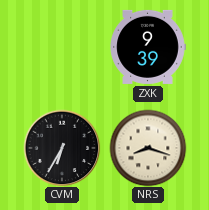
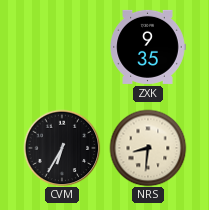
ZXK: 9:39 -> 9:35 (148, 47)
NRS: 8:18 -> 8:31 (148, 148)
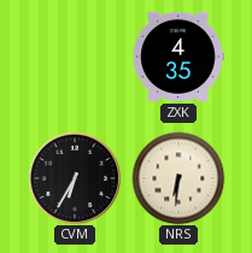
ZXK: 9:35 -> 4:35 (178, 57)
NRS: 8:31 -> 6:31 (178, 178)
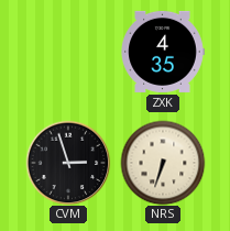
CVM: 6:35 -> 2:57 (68, 163)
NRS: 6:31 -> 6:33 (163, 163)
